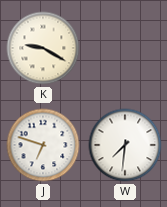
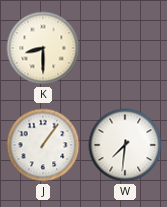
K: 9:20 -> 8:30 (43, 48)
J: 6:48 -> 1:06 (43, 145)
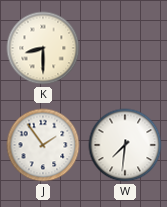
J: 1:06 -> 1:54 (43, 145)
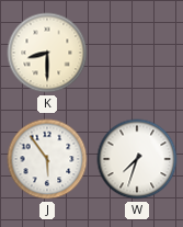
J: 1:54 -> 5:54 (47, 159)
W: 7:31 -> 7:33 (137, 159)
